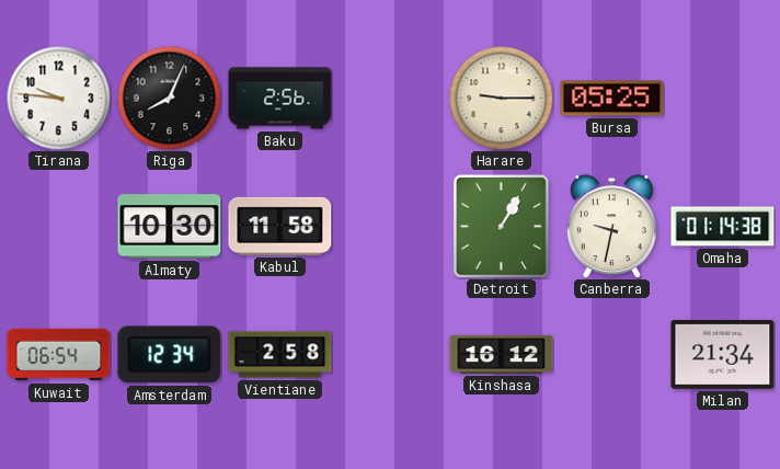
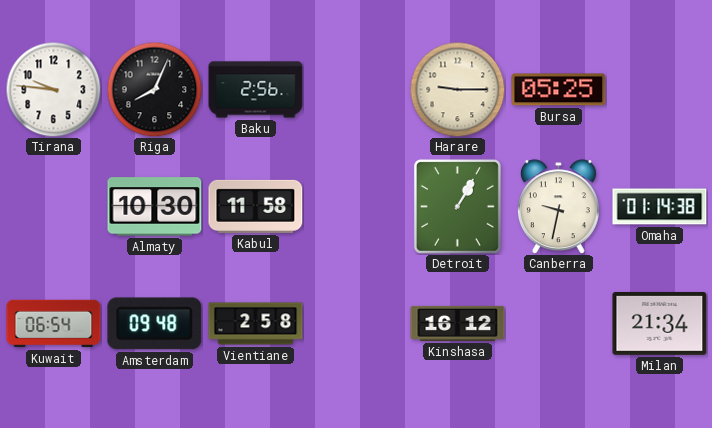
Amsterdam: 12:34 -> 09:48 (155, 324)
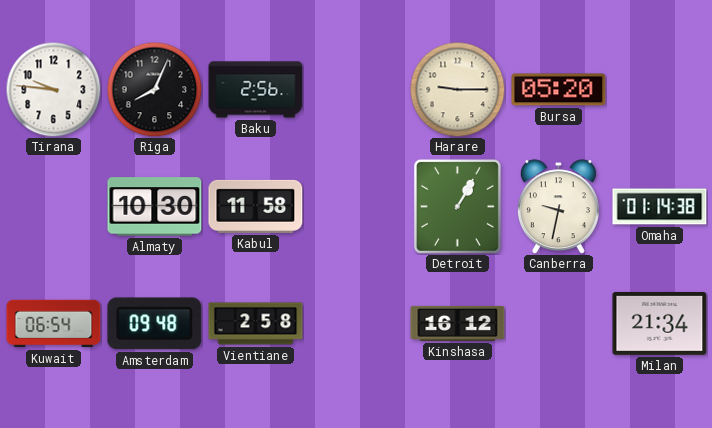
Bursa: 05:25 -> 05:20 (559, 90)
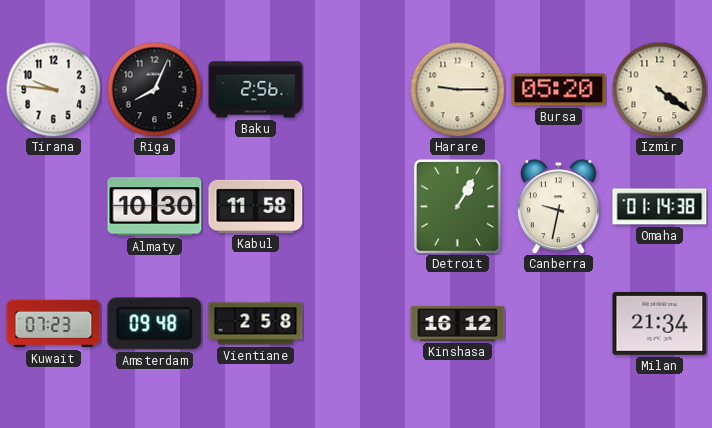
Izmir: none -> 4:21 (659, 89)
Kuwait: 06:54 -> 07:23 (54, 324)
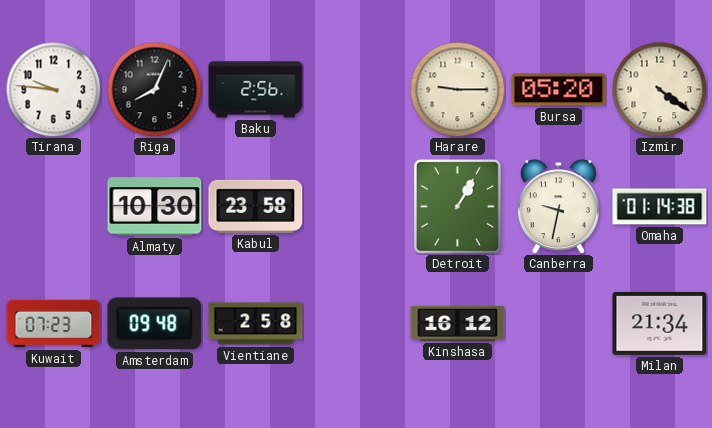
Kabul: 11:58 -> 23:58 (256, 206)
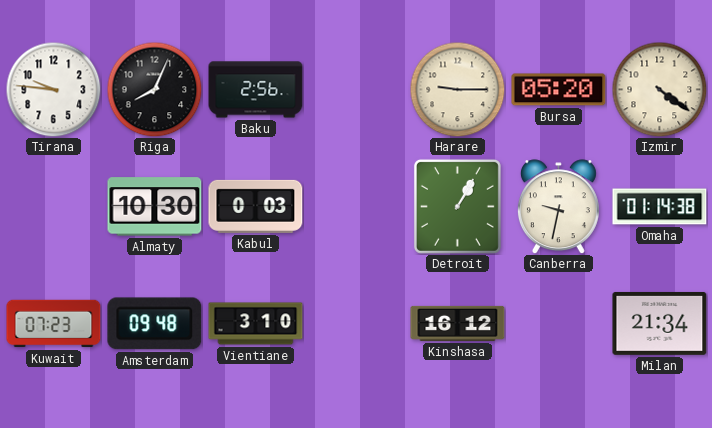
Kabul: 23:58 -> 0:03 (256, 206)
Vientiane: 2:58 -> 3:10 (256, 324)
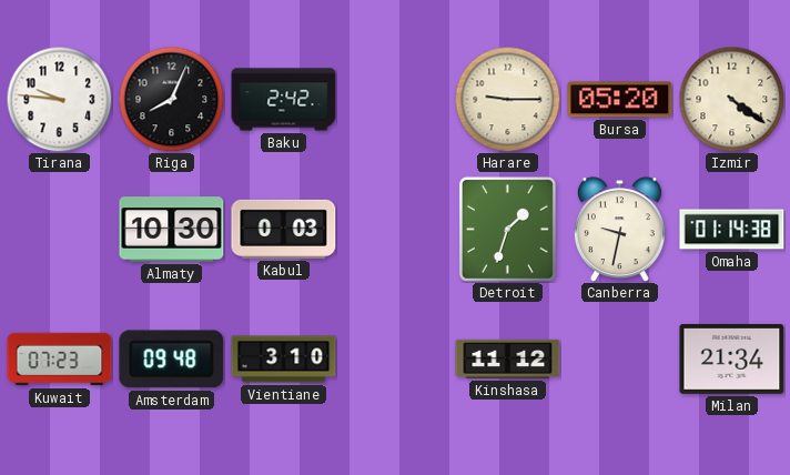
Baku: 2:56 -> 2:42 (284, 100)
Detroit: 1:05 -> 1:33 (507, 229)
Kinshasa: 16:12 -> 11:12 (508, 358)
